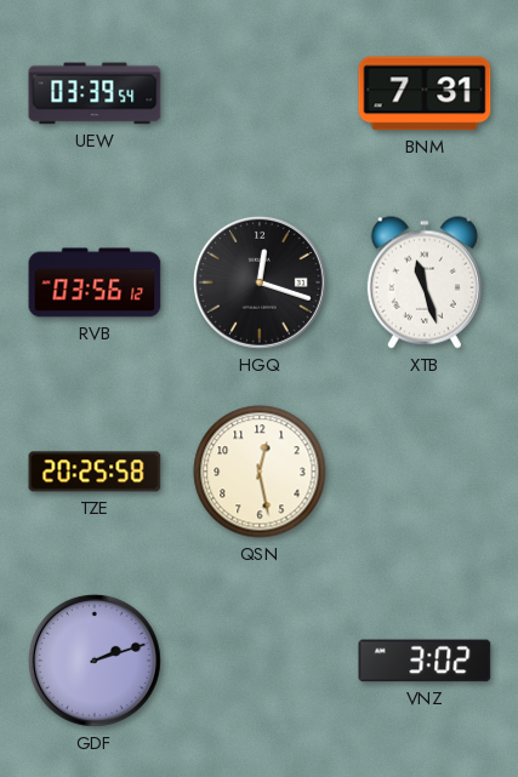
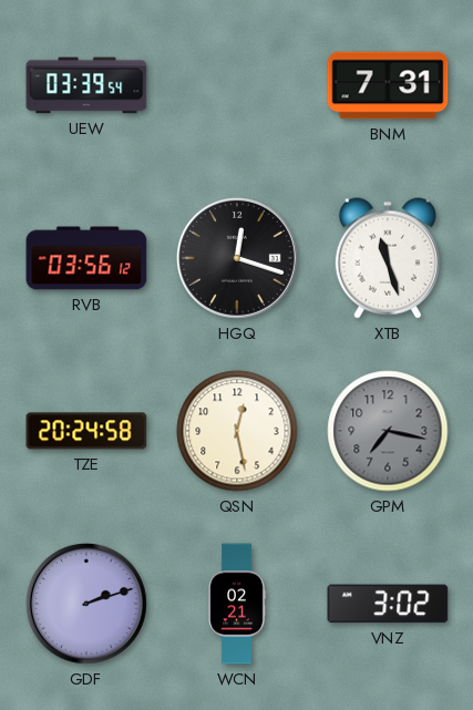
TZE: 20:25 -> 20:24 (86, 431)
GPM: none -> 7:17 (388, 431)
WCN: none -> 02:21 (237, 604)
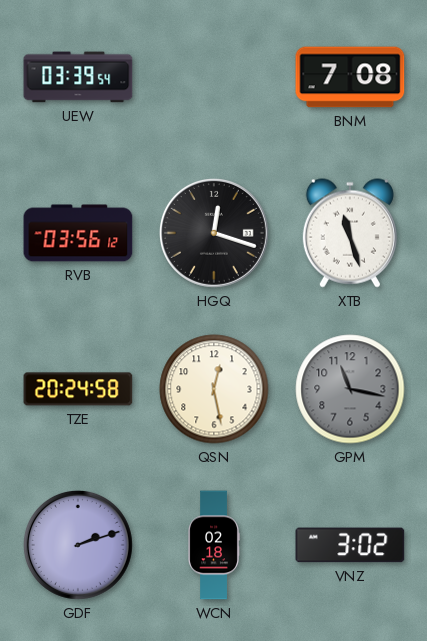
BNM: 7:31 -> 7:08 (350, 77)
GPM: 7:17 -> 11:17 (350, 389)
WCN: 02:21 -> 02:18 (214, 545)
